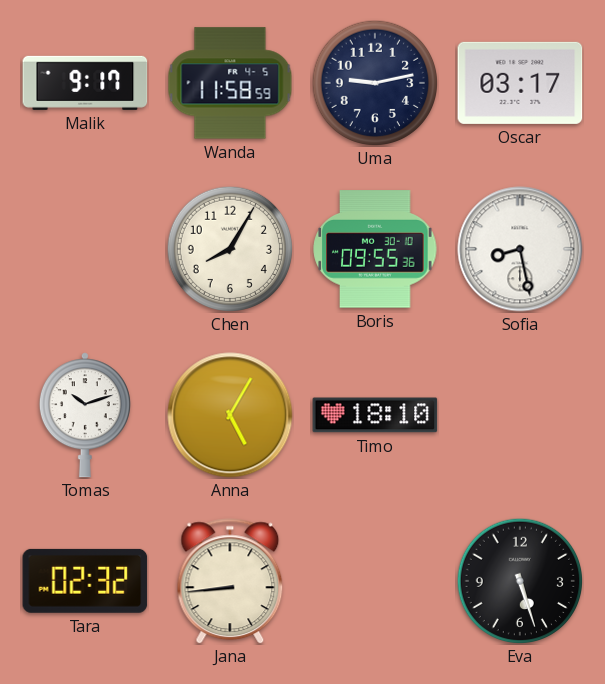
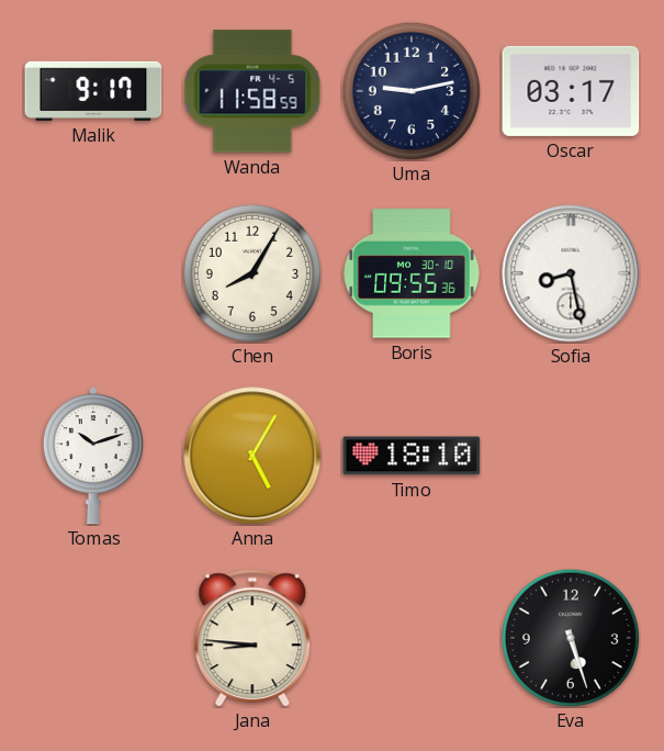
Tara: 02:32 -> none (85, 581)
Jana: 8:44 -> 8:46 (252, 638)
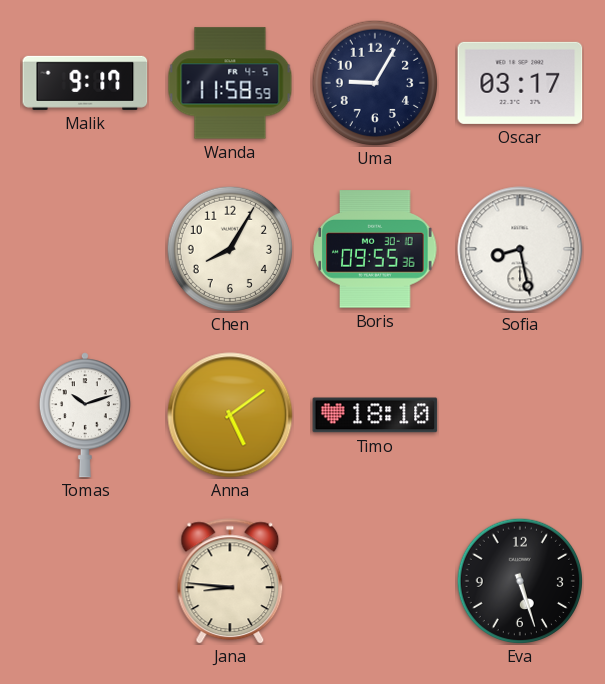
Uma: 9:13 -> 9:05 (374, 82)
Anna: 5:05 -> 5:09 (230, 415)
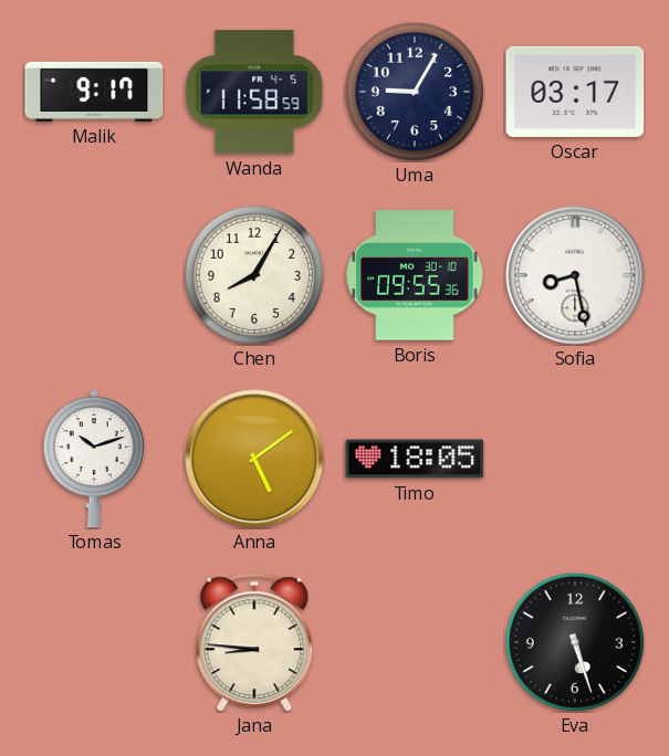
Timo: 18:10 -> 18:05 (415, 459)
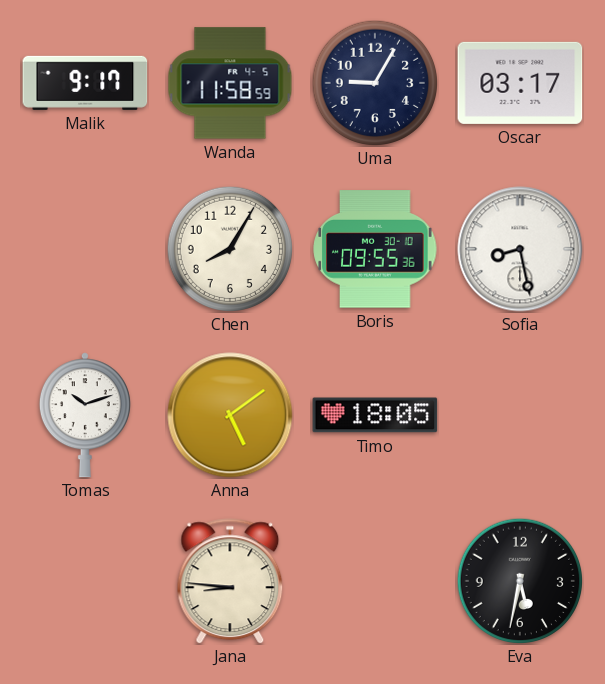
Eva: 5:27 -> 5:32 (519, 580)
